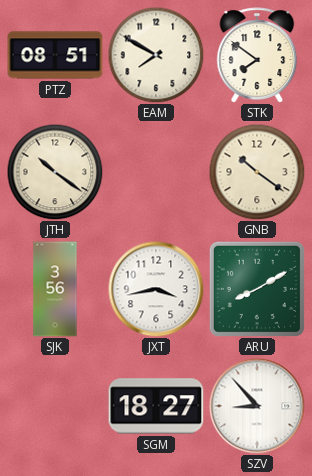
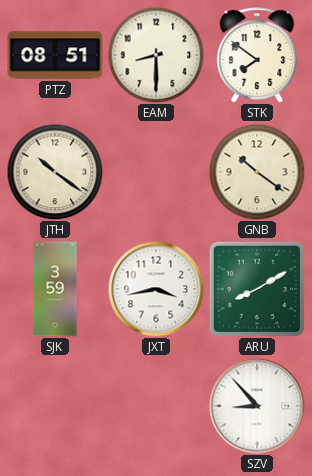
EAM: 7:50 -> 8:30 (156, 55)
SJK: 3:56 -> 3:59 (55, 289)
SGM: 18:27 -> none (156, 406)
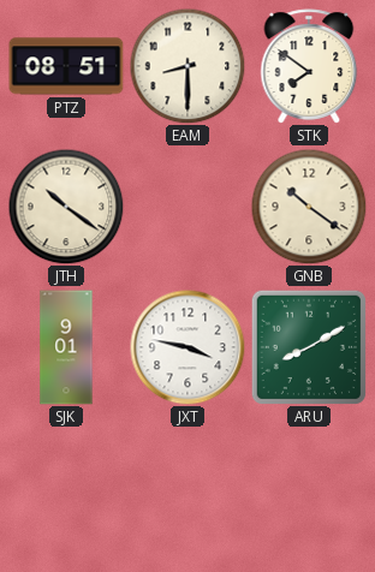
SJK: 3:59 -> 9:01 (66, 347)
JXT: 3:43 -> 3:47 (187, 347)
SZV: 8:53 -> none (257, 406)
